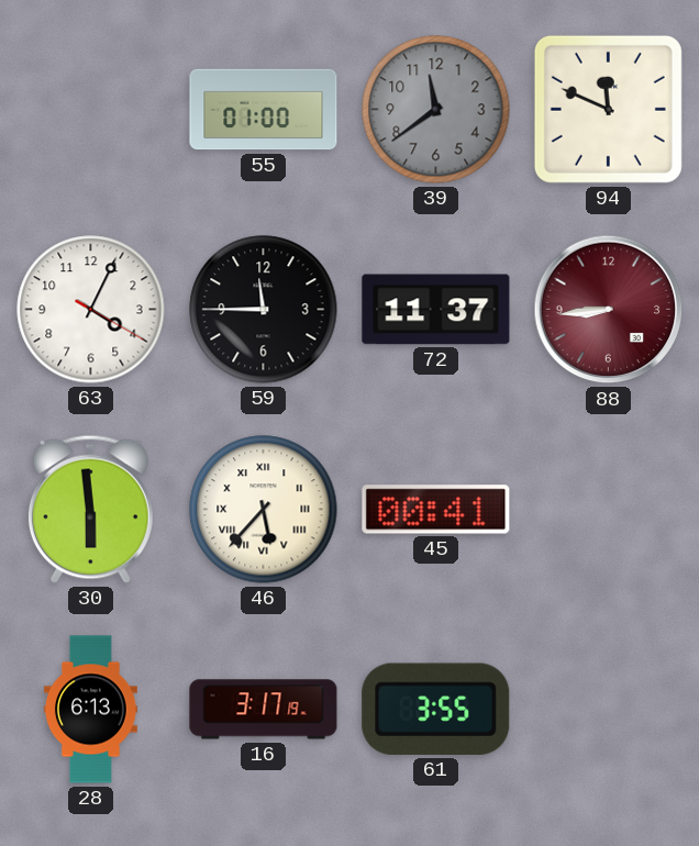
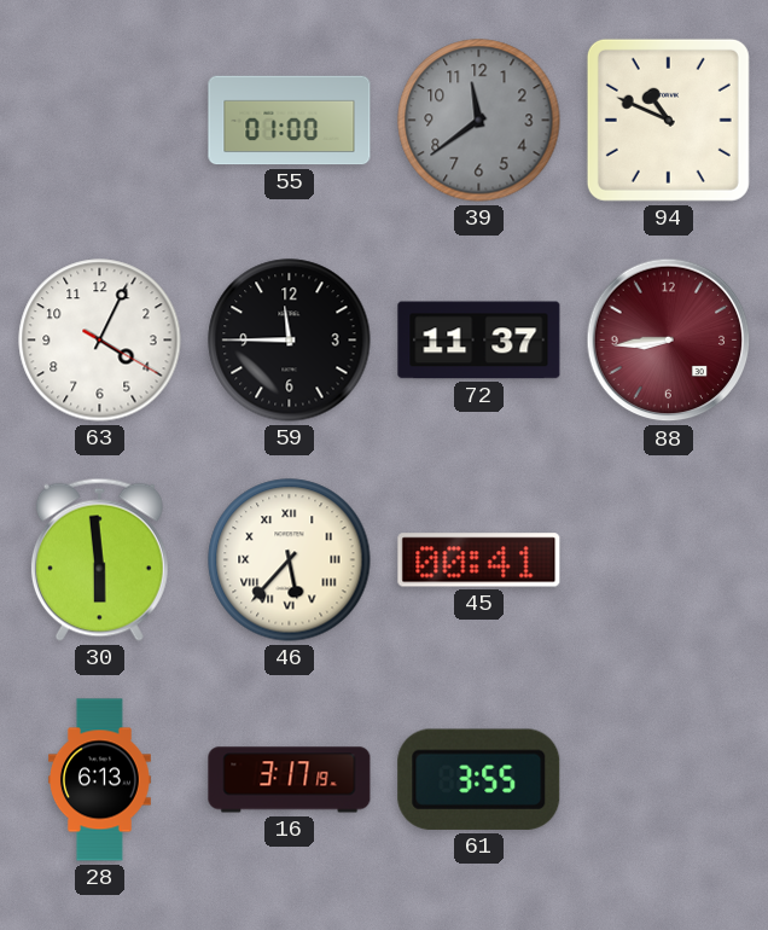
94: 11:49 -> 10:49 (668, 120)
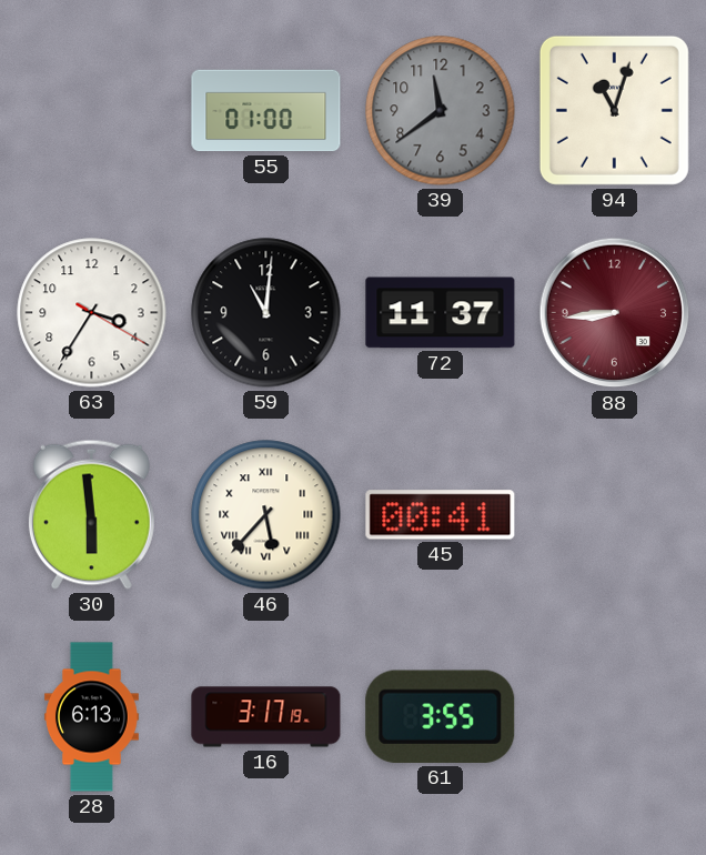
94: 10:49 -> 11:03 (614, 110)
63: 4:04 -> 3:35 (92, 313)
59: 11:45 -> 11:01 (266, 313)
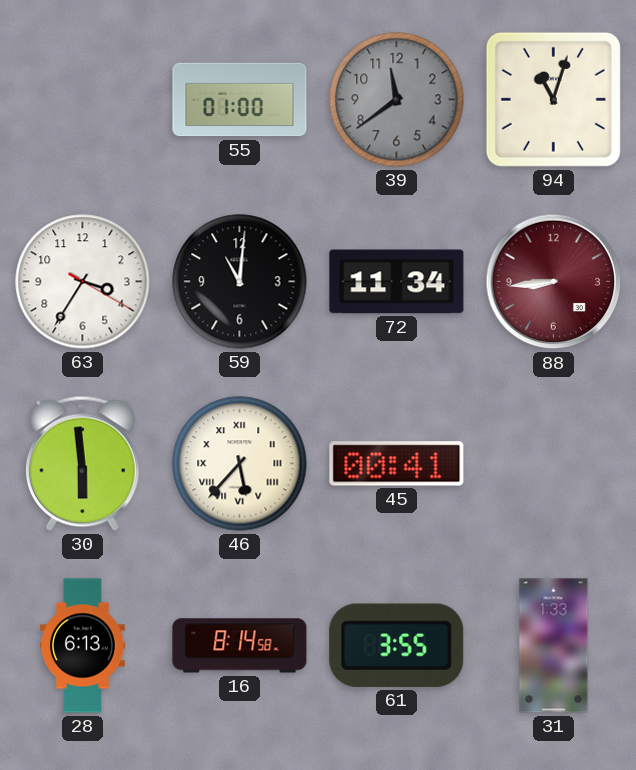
72: 11:37 -> 11:34 (397, 282)
16: 3:17 -> 8:14 (240, 646)
31: none -> 1:33 (554, 646)
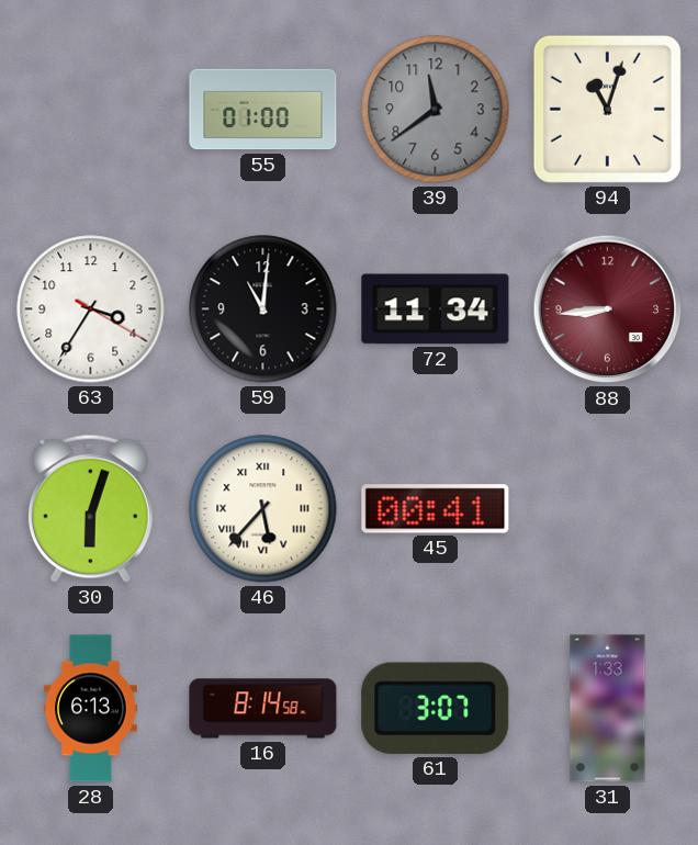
30: 5:59 -> 6:03 (90, 508)
61: 3:55 -> 3:07 (436, 708)
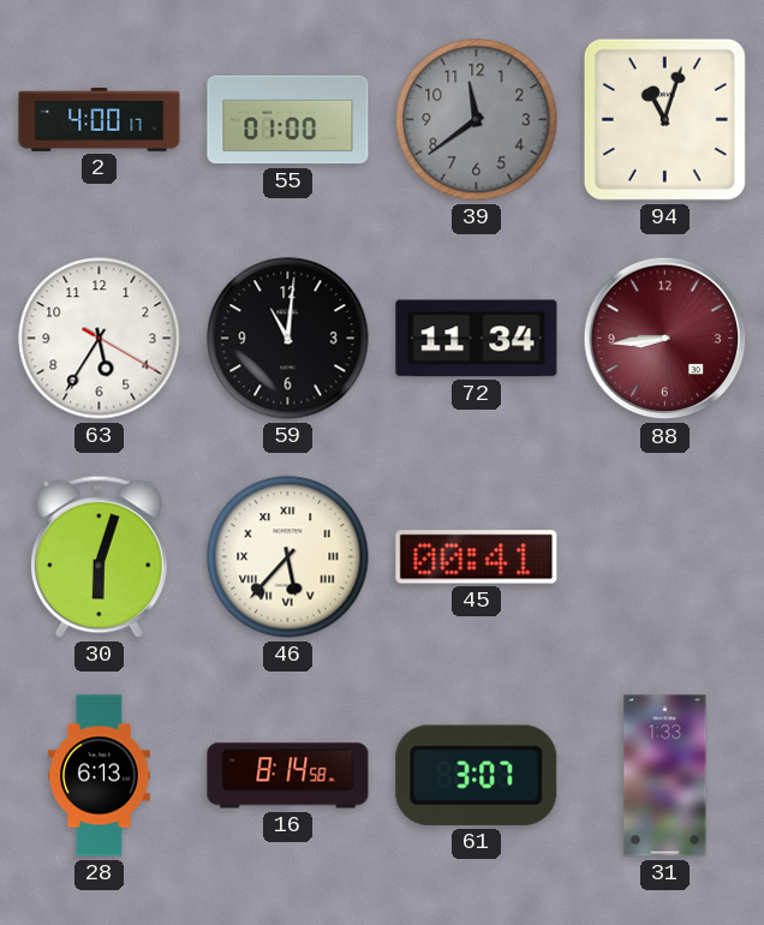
2: none -> 4:00 (100, 120)
63: 3:35 -> 5:35 (100, 339)
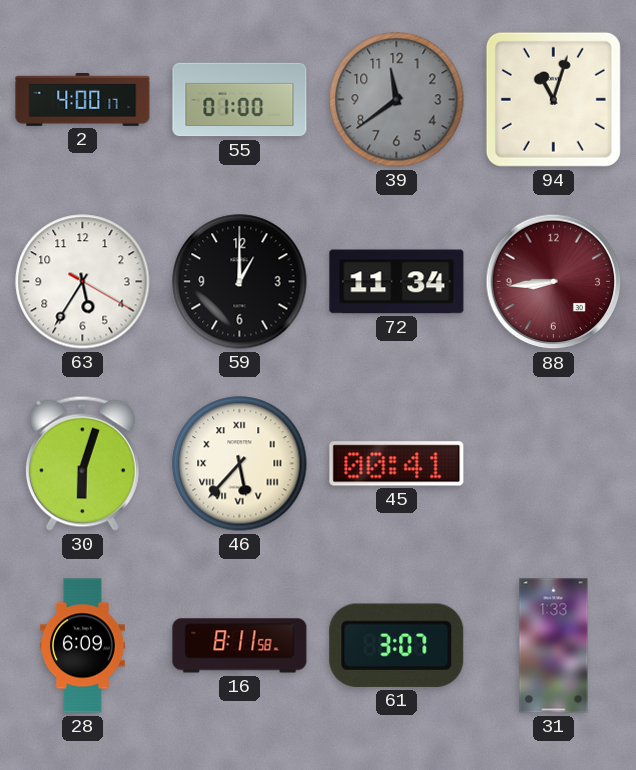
59: 11:01 -> 1:00 (240, 282)
28: 6:13 -> 6:09 (83, 646)
16: 8:14 -> 8:11 (240, 646)
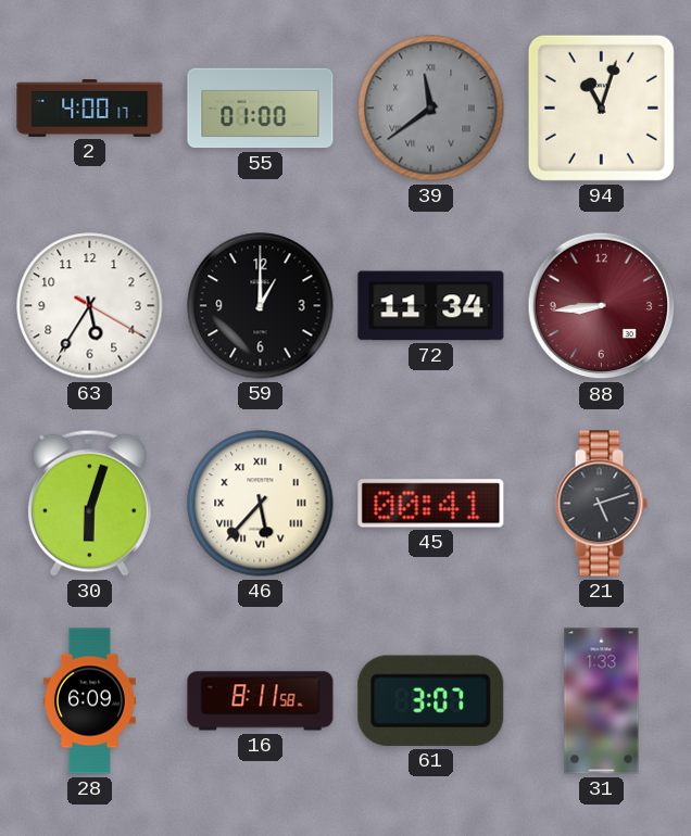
39 numerals: Arabic -> Roman (431, 109)
21: none -> 5:12 (601, 504)
